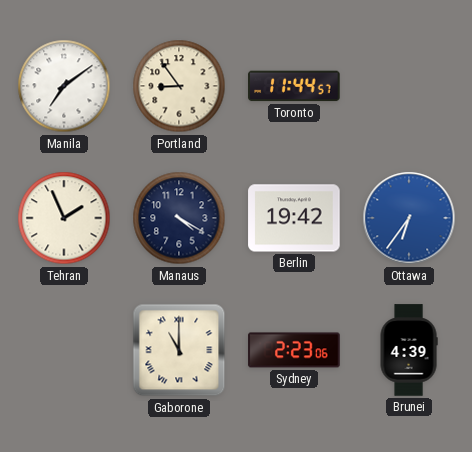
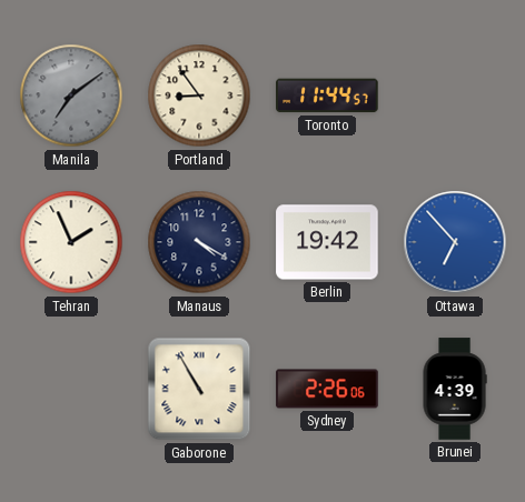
Manila dial: white -> grey (71, 96)
Ottawa: 6:36 -> 6:53 (455, 242)
Gaborone: 11:00 -> 10:55 (199, 389)
Sydney: 2:23 -> 2:26 (327, 389)
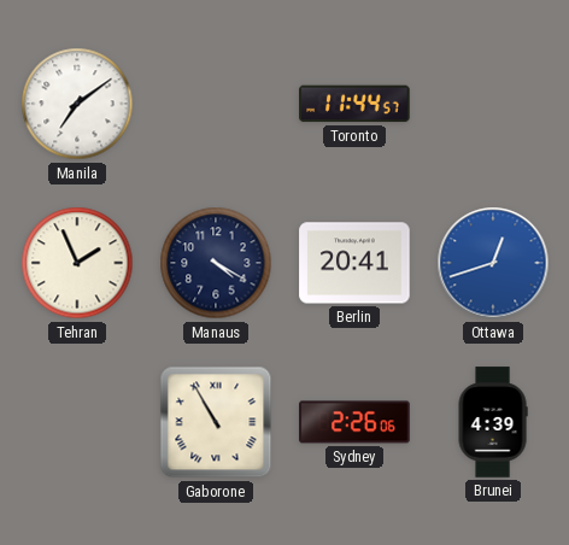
Manila dial: grey -> white (77, 104)
Portland: 8:54 -> none (199, 96)
Berlin: 19:42 -> 20:41 (354, 263)
Ottawa: 6:53 -> 12:42 (493, 263)
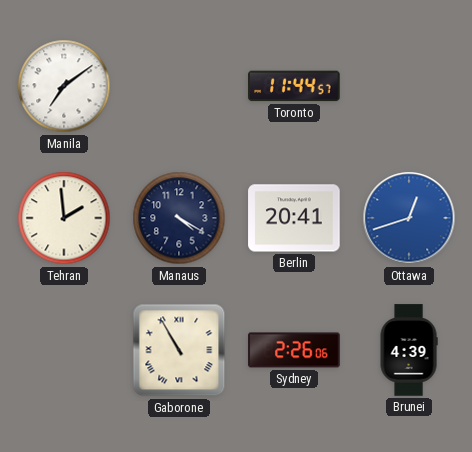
Tehran: 1:56 -> 1:59 (64, 218)
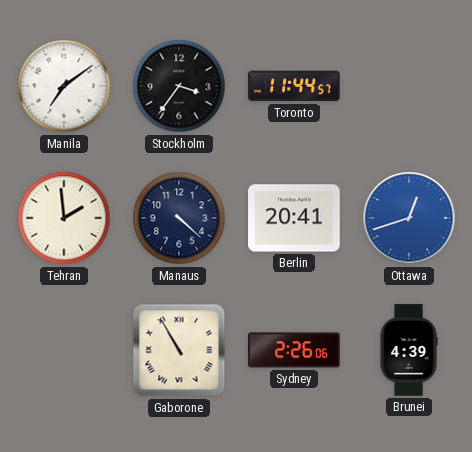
Stockholm: none -> 3:36 (179, 86)
Manaus: 4:20 -> 4:22 (179, 218)
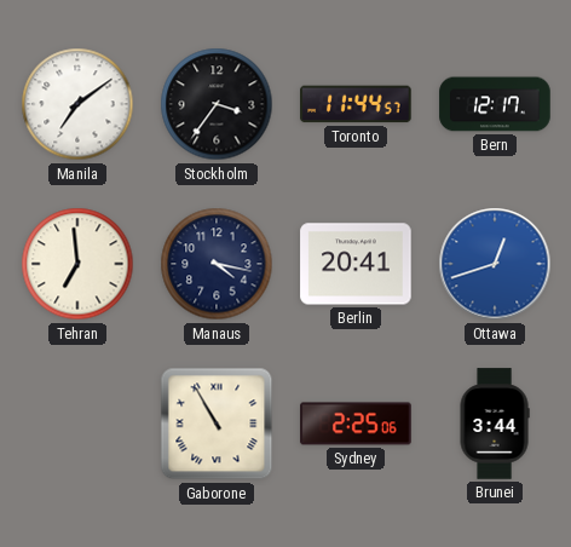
Bern: none -> 12:17 (495, 104)
Tehran: 1:59 -> 6:59 (77, 264)
Manaus: 4:22 -> 4:17 (217, 264)
Sydney: 2:26 -> 2:25 (356, 424)
Brunei: 4:39 -> 3:44 (495, 424)
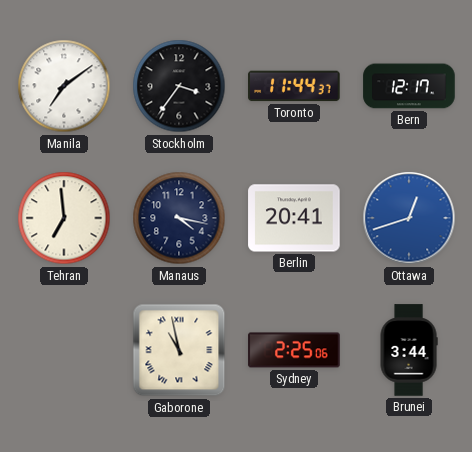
Toronto: 11:44:57 -> 11:44:37 (294, 86)
Gaborone: 10:55 -> 10:58 (179, 350)
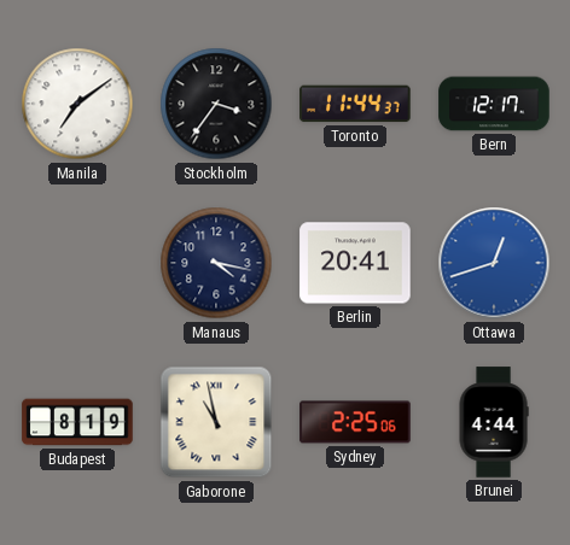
Tehran: 6:59 -> none (64, 218)
Budapest: none -> 8:19 (77, 422)
Brunei: 3:44 -> 4:44 (494, 422)
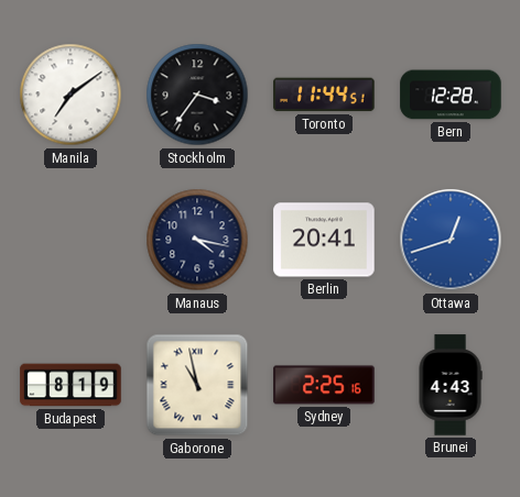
Toronto: 11:44:37 -> 11:44:51 (324, 95)
Bern: 12:17 -> 12:28 (451, 95)
Sydney: 2:25:06 -> 2:25:16 (324, 385)
Brunei: 4:44 -> 4:43 (451, 385)
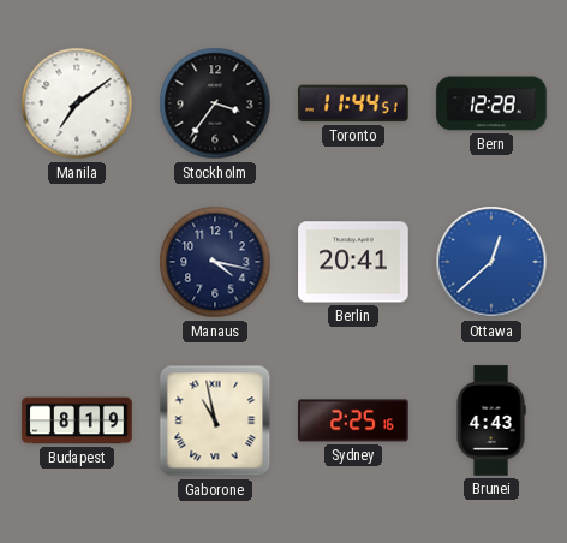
Ottawa: 12:42 -> 12:38 (491, 262)
